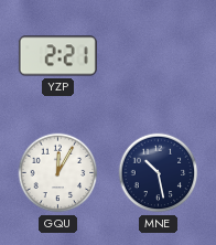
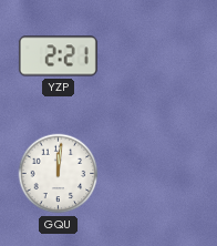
GQU: 12:05 -> 12:01 (59, 174)
MNE: 10:28 -> none (159, 173)
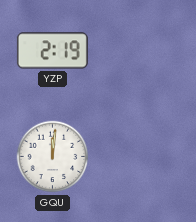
YZP: 2:21 -> 2:19 (52, 51)
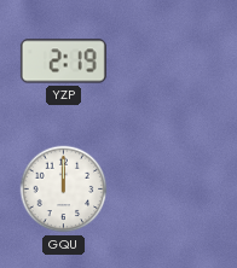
GQU: 12:01 -> 12:00 (64, 190)
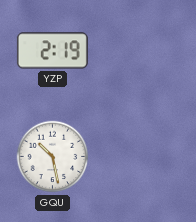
GQU: 12:00 -> 10:28 (53, 157)
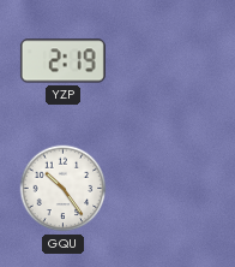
GQU: 10:28 -> 10:24 (64, 189)
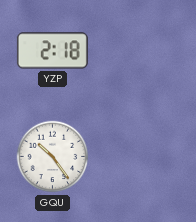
YZP: 2:19 -> 2:18 (52, 51)
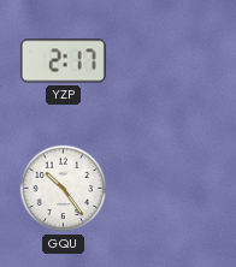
YZP: 2:18 -> 2:17 (63, 61)
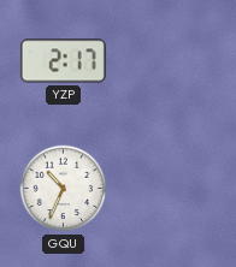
GQU: 10:24 -> 10:34 (64, 189)
